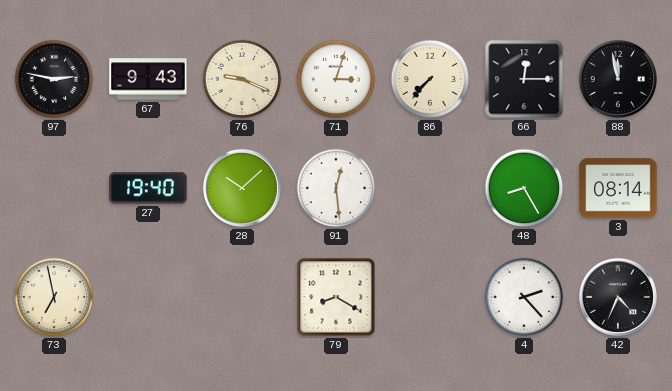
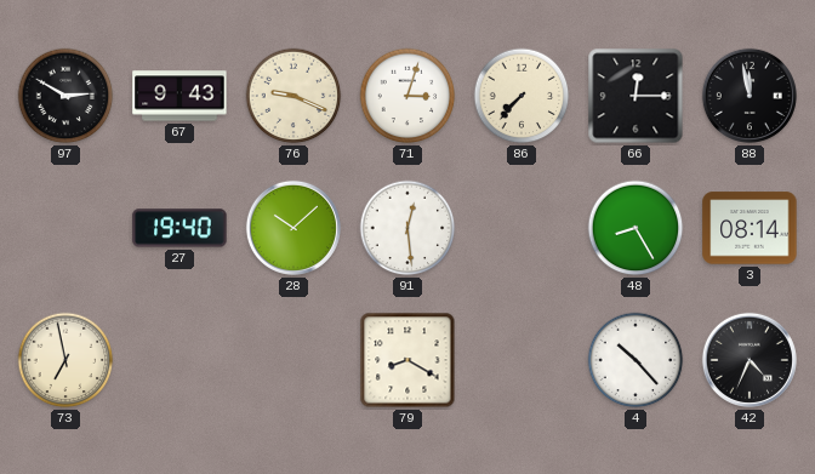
97: 2:47 -> 2:50 (65, 96)
4: 2:23 -> 10:23 (636, 360)
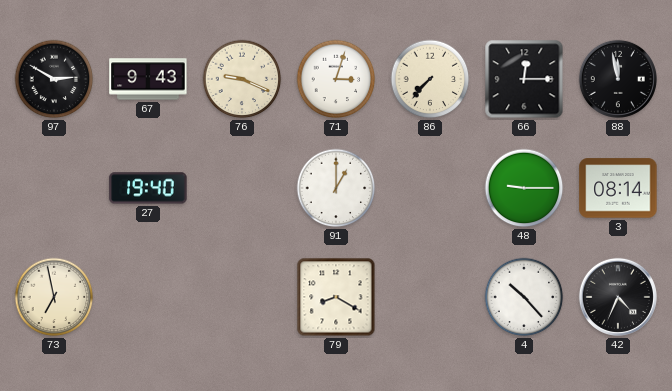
28: 10:08 -> none (293, 228)
91: 12:29 -> 1:00 (336, 188)
48: 8:25 -> 9:15 (524, 188)
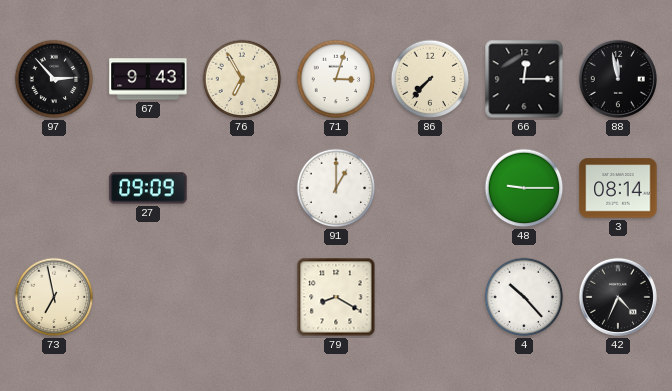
97: 2:50 -> 2:53 (54, 79)
76: 9:19 -> 6:55 (242, 79)
27: 19:40 -> 09:09 (148, 188)
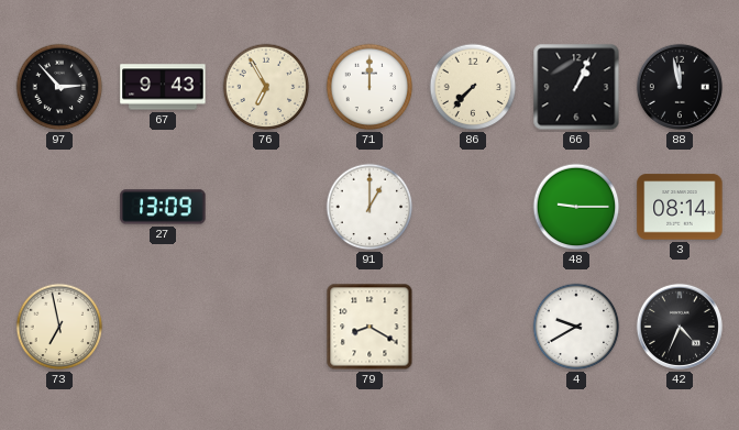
71: 3:03 -> 12:00 (369, 87)
66: 12:15 -> 1:04 (576, 87)
27: 09:09 -> 13:09 (163, 207)
4: 10:23 -> 9:40 (576, 327)
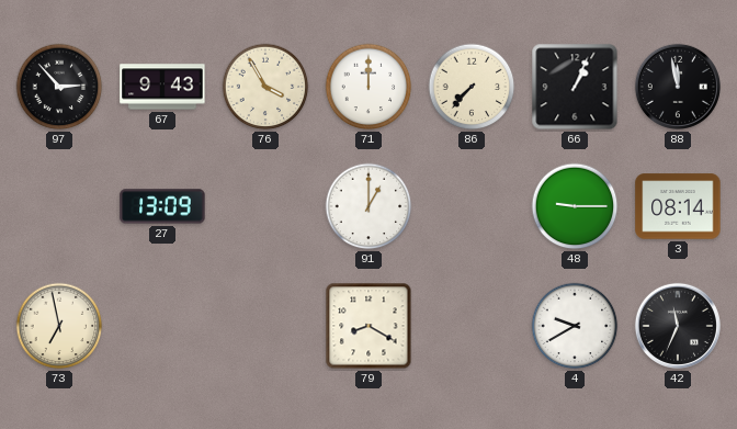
76: 6:55 -> 3:55 (265, 87)
42: 4:34 -> 11:34 (678, 326)
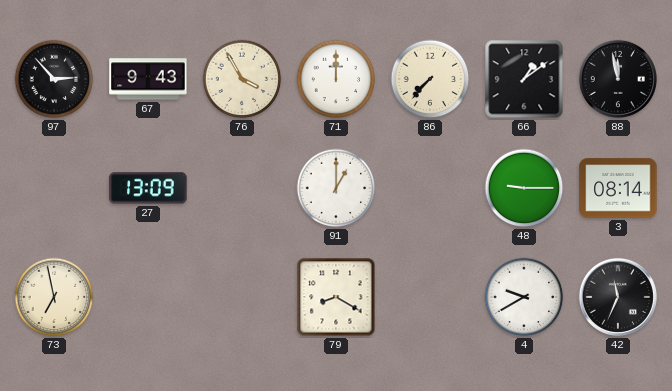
66: 1:04 -> 1:09 (524, 79)
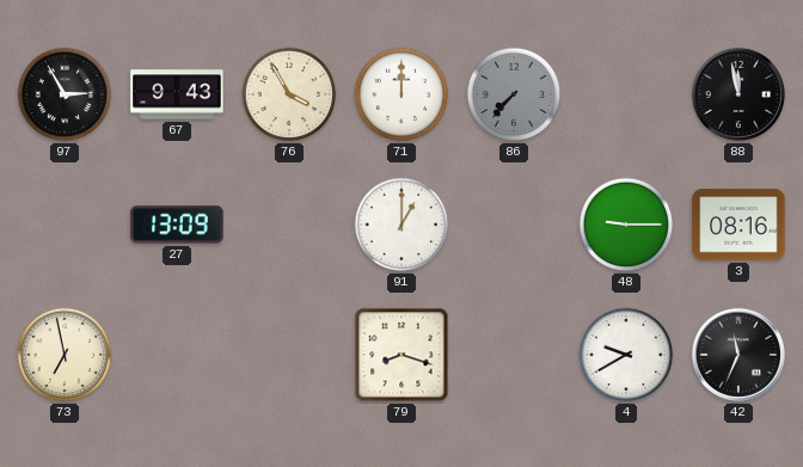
97: 2:53 -> 2:55 (65, 94)
86 dial: cream -> grey (514, 94)
66: 1:09 -> none (524, 79)
3: 08:14 -> 08:16 (738, 225)
79: 8:20 -> 8:18 (401, 355)
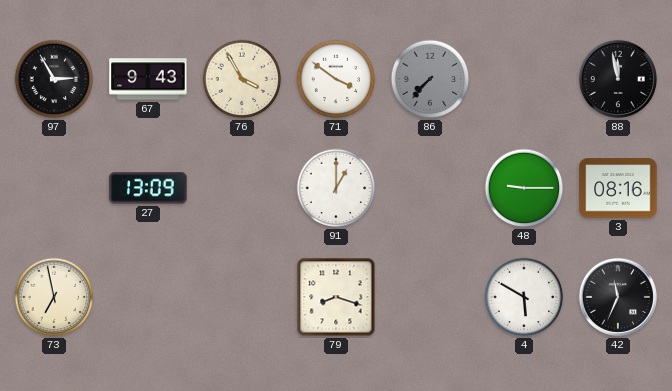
71: 12:00 -> 3:51 (336, 79)
4: 9:40 -> 5:50 (524, 297)
